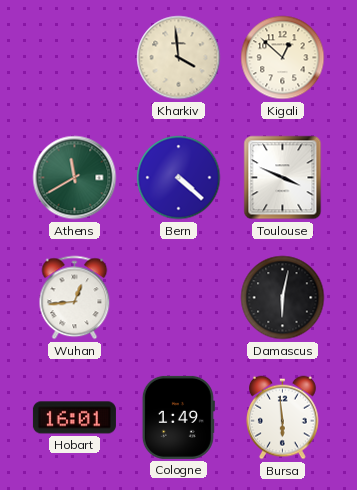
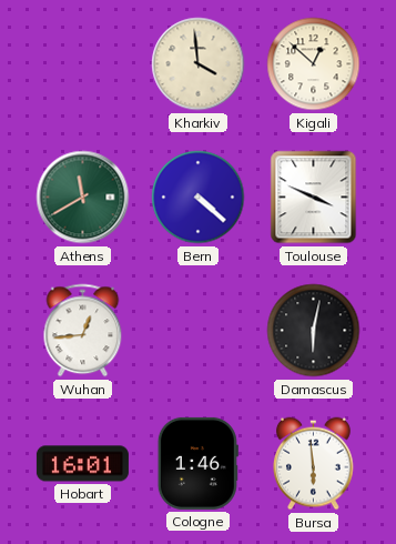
Cologne: 1:49 -> 1:46 (197, 463)
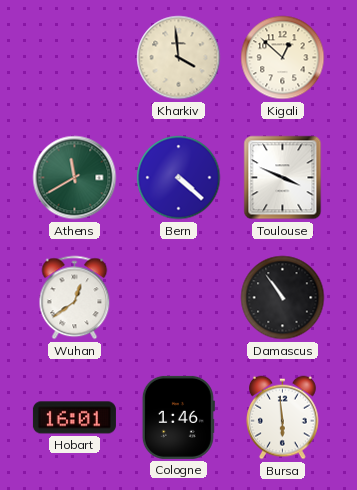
Wuhan: 12:44 -> 12:39 (75, 298)
Damascus: 6:02 -> 10:54 (283, 298)
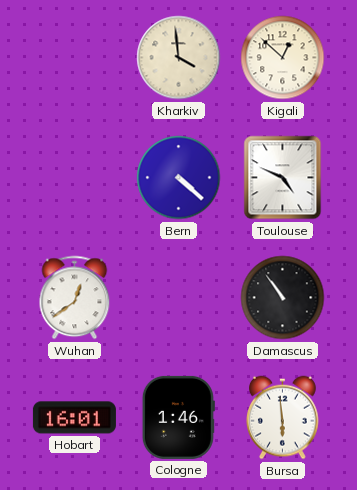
Athens: 11:40 -> none (75, 178)
Toulouse: 3:49 -> 4:49 (283, 178)
